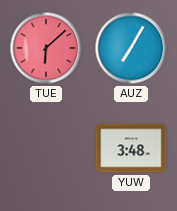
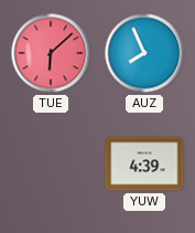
AUZ: 7:05 -> 7:56 (144, 53)
YUW: 3:48 -> 4:39 (144, 163)
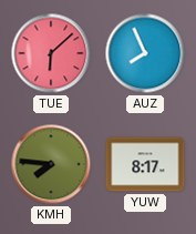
KMH: none -> 7:46 (51, 164)
YUW: 4:39 -> 8:17 (145, 164)
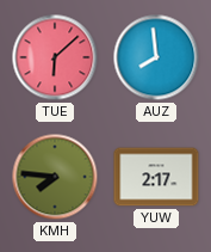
AUZ: 7:56 -> 7:59 (156, 57)
YUW: 8:17 -> 2:17 (156, 177)
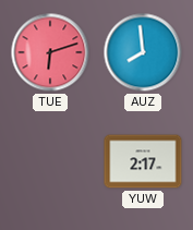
TUE: 6:08 -> 6:12 (50, 52)
KMH: 7:46 -> none (55, 177)
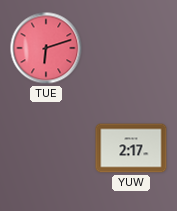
AUZ: 7:59 -> none (143, 52)
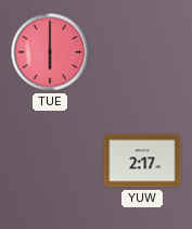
TUE: 6:12 -> 6:00 (50, 52)
